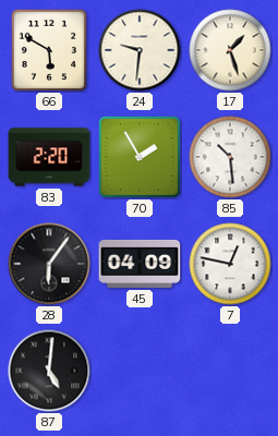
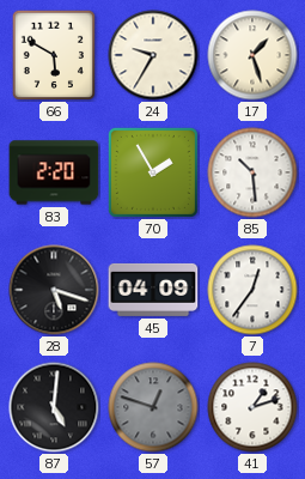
24: 9:31 -> 9:35 (153, 55)
28: 6:06 -> 5:18 (54, 290)
7: 12:47 -> 12:36 (252, 290)
57: none -> 12:48 (153, 407)
41: none -> 1:12 (252, 407)
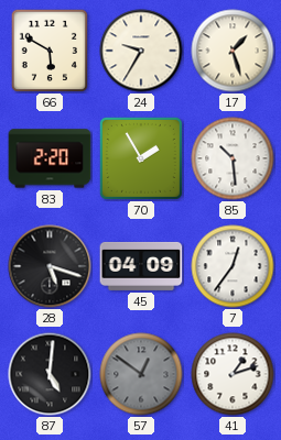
57: 12:48 -> 12:51 (141, 374)
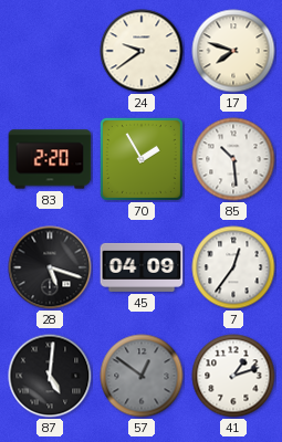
66: 5:50 -> none (48, 50)
24: 9:35 -> 9:39 (142, 51)
17: 1:27 -> 7:48 (233, 51)
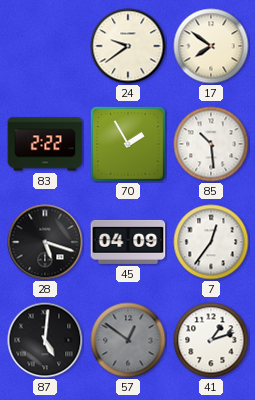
17: 7:48 -> 7:51 (211, 46)
83: 2:20 -> 2:22 (45, 144)
